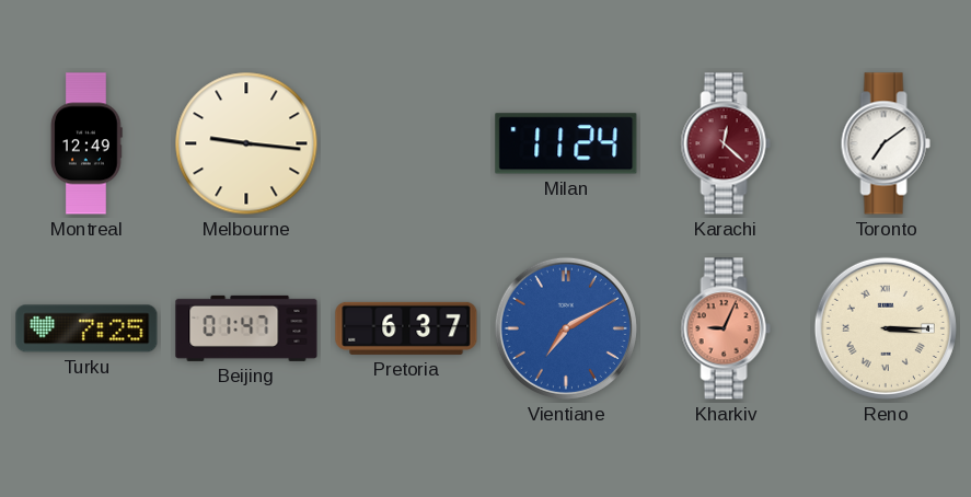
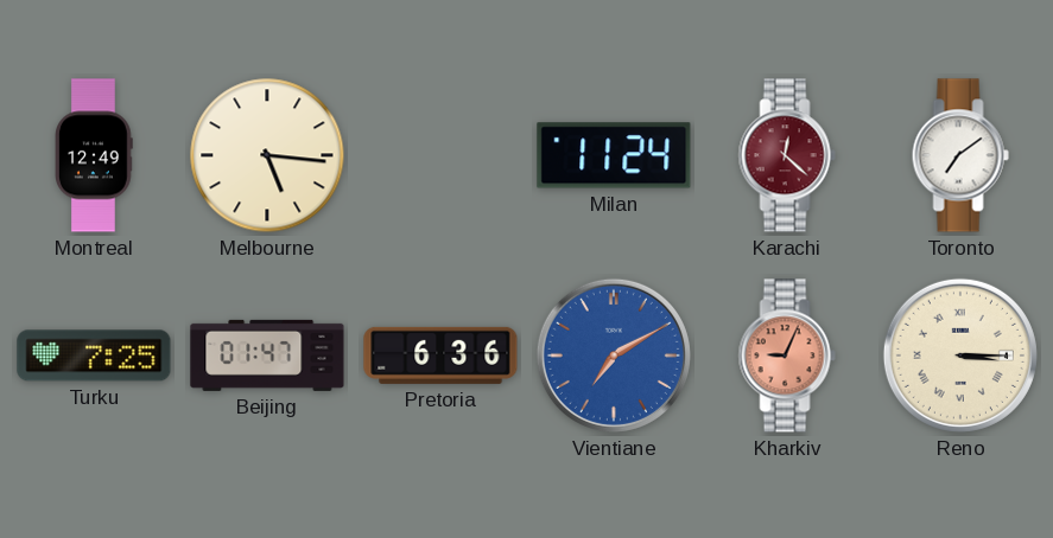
Melbourne: 9:16 -> 5:16 (267, 155)
Pretoria: 6:37 -> 6:36 (440, 356)
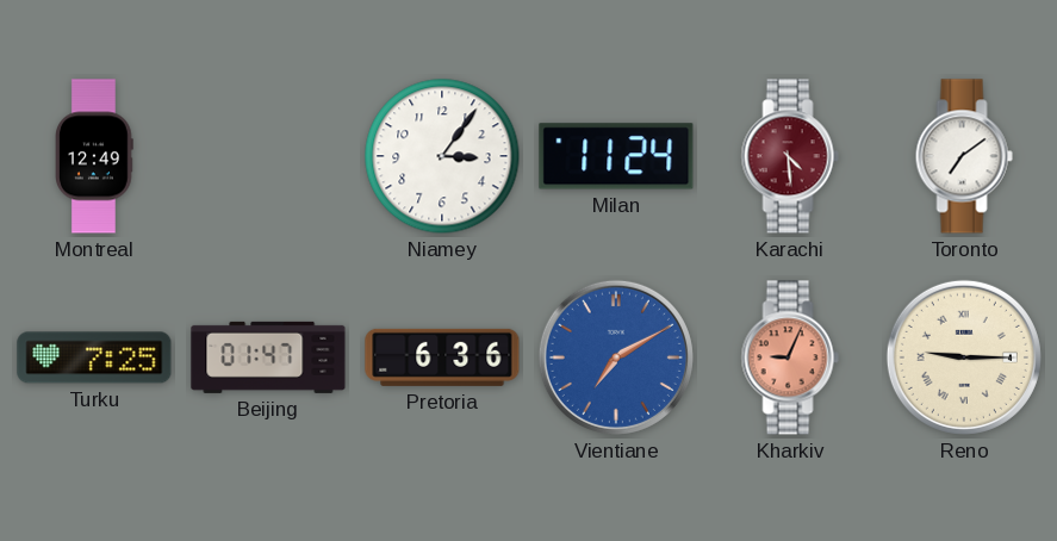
Melbourne: 5:16 -> none (267, 155)
Niamey: none -> 3:06 (442, 156)
Karachi: 12:22 -> 4:29 (790, 156)
Reno: 3:15 -> 9:15 (964, 357)
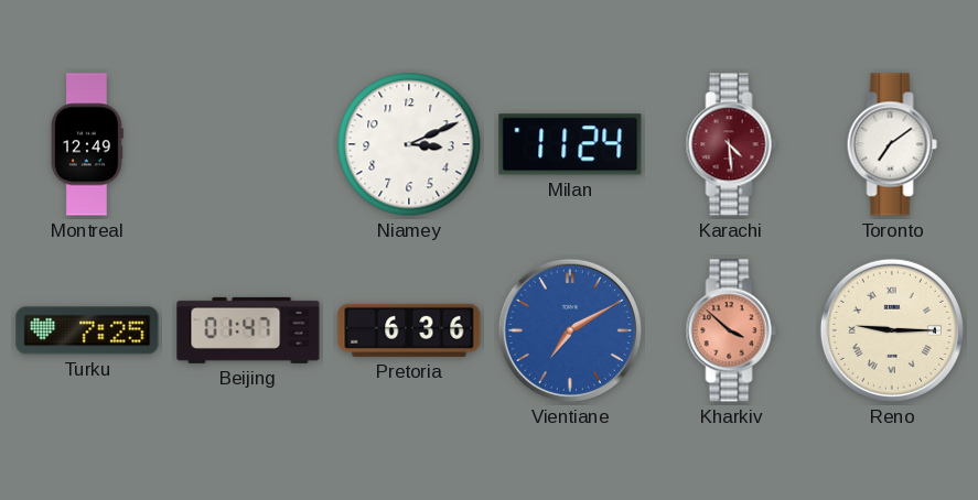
Niamey: 3:06 -> 3:11 (409, 144)
Kharkiv: 9:04 -> 3:52 (731, 330)
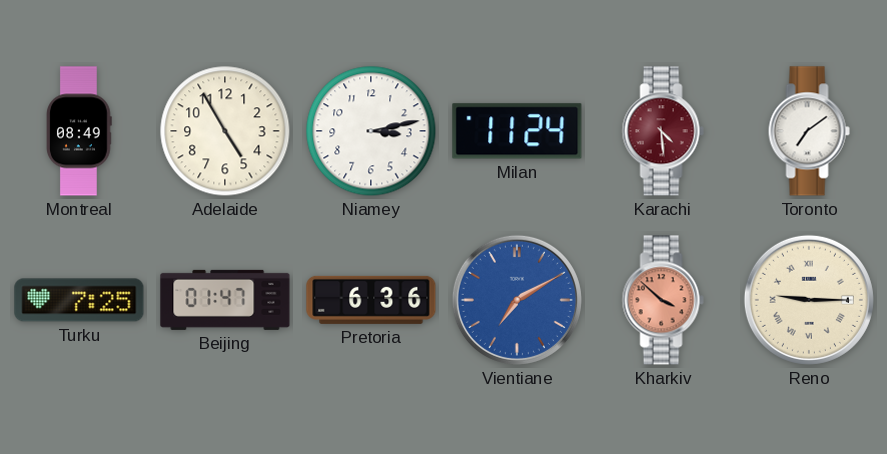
Montreal: 12:49 -> 08:49 (80, 131)
Adelaide: none -> 4:55 (225, 131)
Niamey: 3:11 -> 3:13 (371, 131)
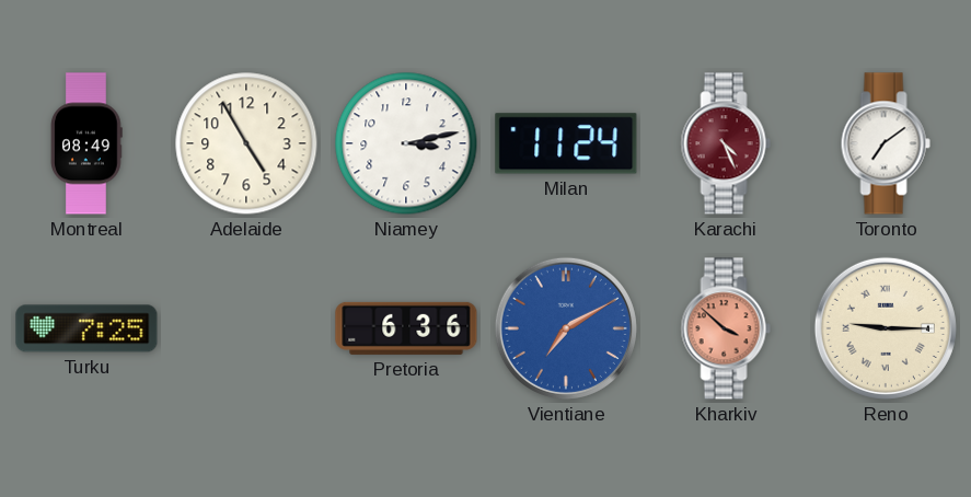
Karachi: 4:29 -> 4:26 (726, 143)
Beijing: 01:47 -> none (225, 300)
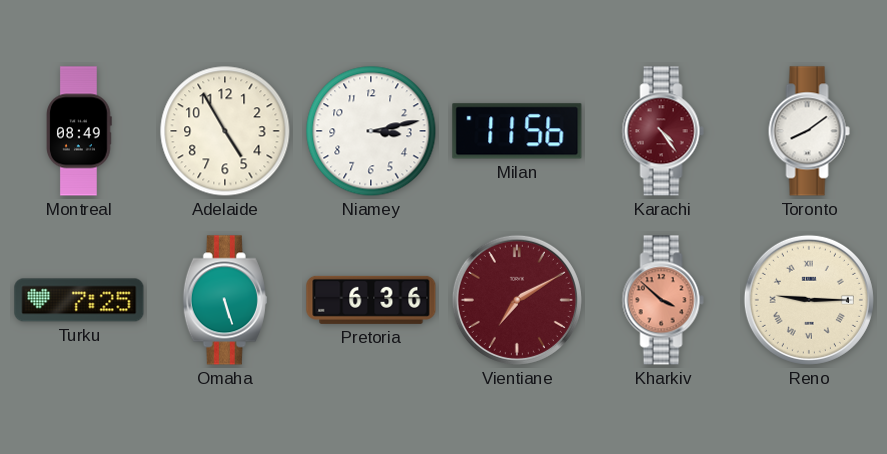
Milan: 11:24 -> 11:56 (517, 131)
Karachi: 4:26 -> 4:24 (663, 131)
Toronto: 7:09 -> 8:09 (809, 131)
Omaha: none -> 5:27 (225, 300)
Vientiane dial: blue -> burgundy (517, 300)
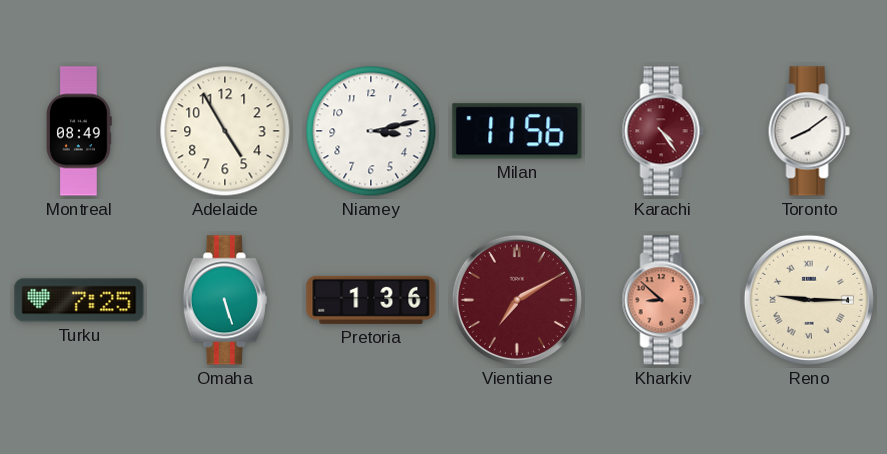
Pretoria: 6:36 -> 1:36 (371, 300)
Kharkiv: 3:52 -> 8:52 (663, 300)
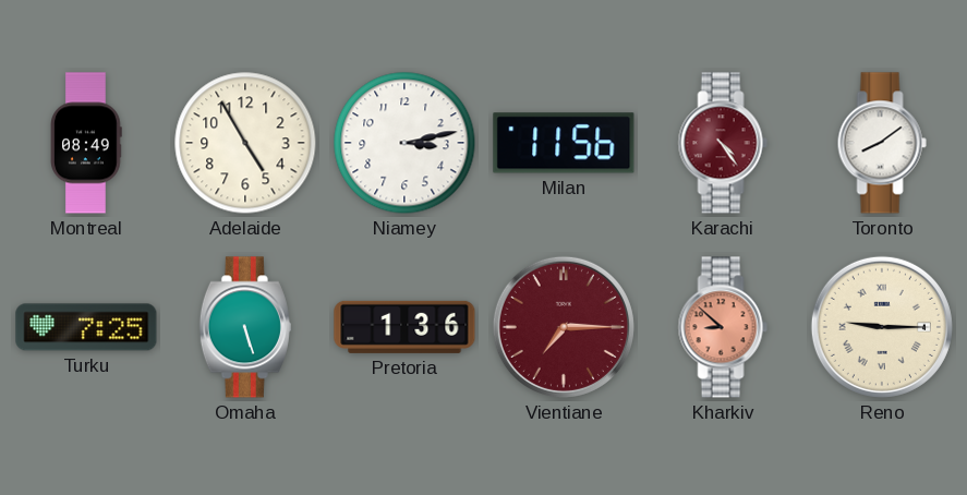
Vientiane: 7:10 -> 7:15 (564, 327)
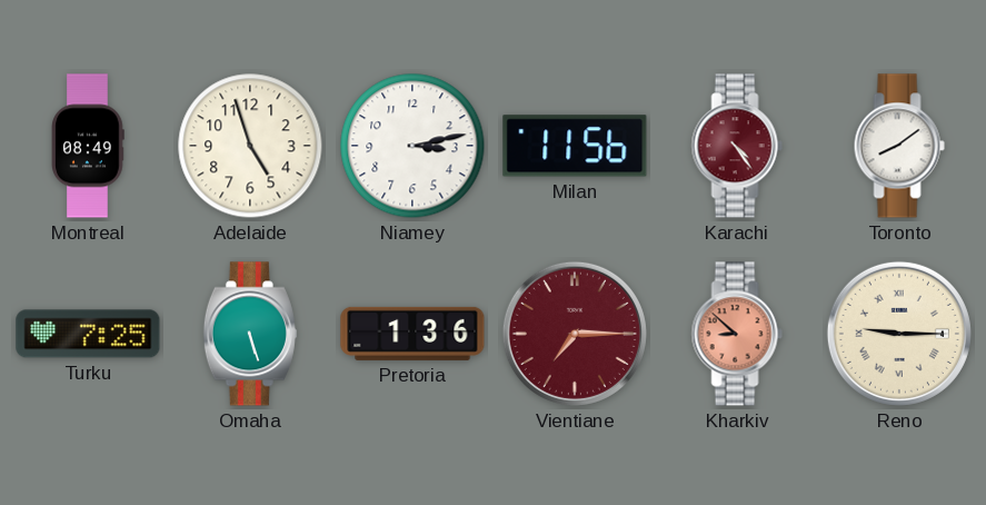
Adelaide: 4:55 -> 4:57 (250, 146)
